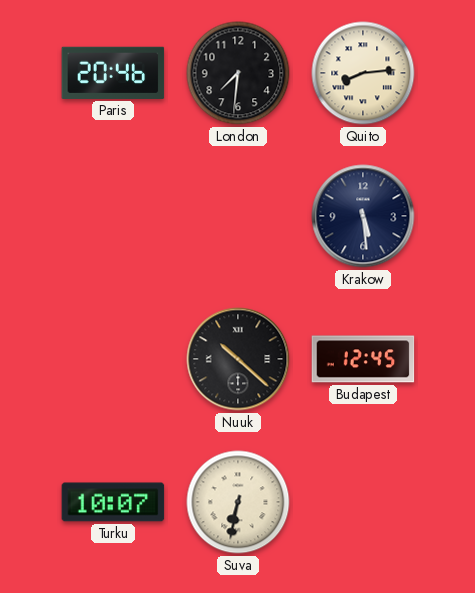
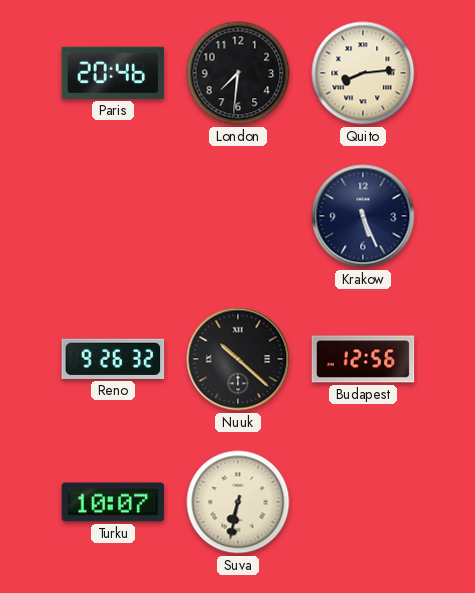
Krakow: 5:29 -> 5:26 (363, 216)
Reno: none -> 9:26 (113, 359)
Budapest: 12:45 -> 12:56 (363, 359)
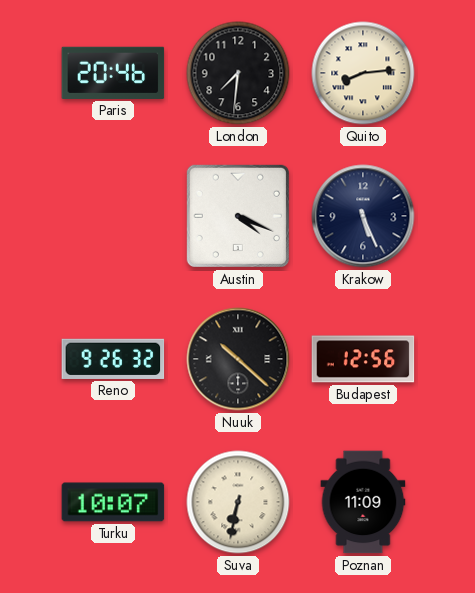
Austin: none -> 4:19 (238, 216)
Poznan: none -> 11:09 (363, 502)
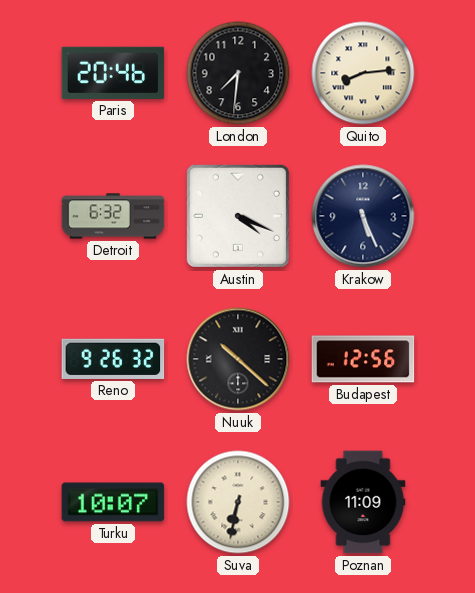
Detroit: none -> 6:32 (113, 216)
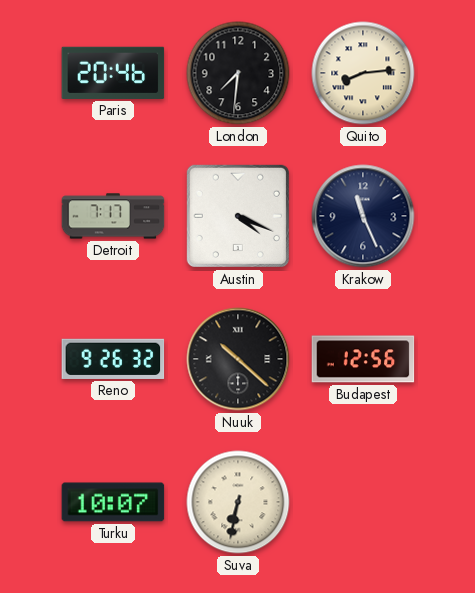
Detroit: 6:32 -> 7:17 (113, 216)
Krakow: 5:26 -> 11:26 (363, 216)
Poznan: 11:09 -> none (363, 502)
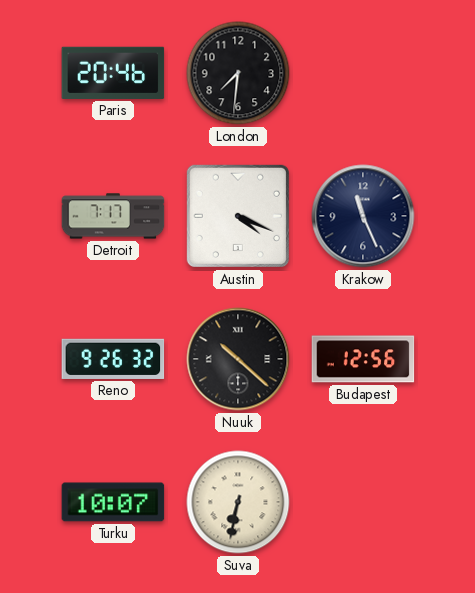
Quito: 8:14 -> none (363, 73)
